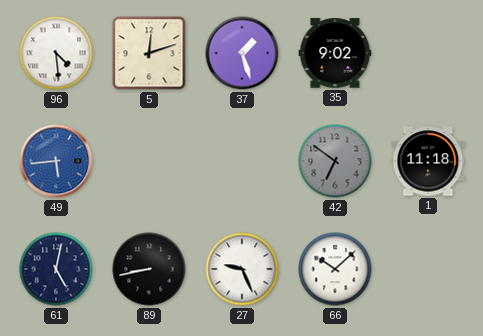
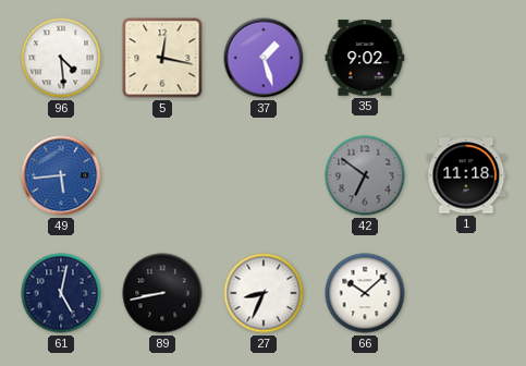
5: 12:12 -> 12:17 (162, 58)
27: 9:26 -> 8:34 (264, 293)
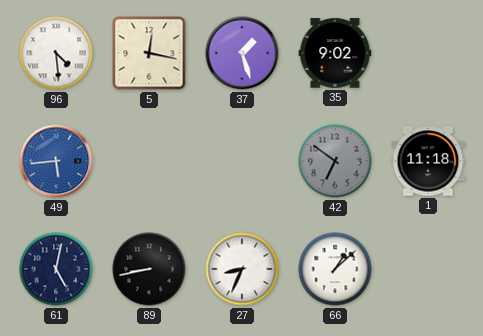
66: 10:08 -> 1:08 (335, 269)
